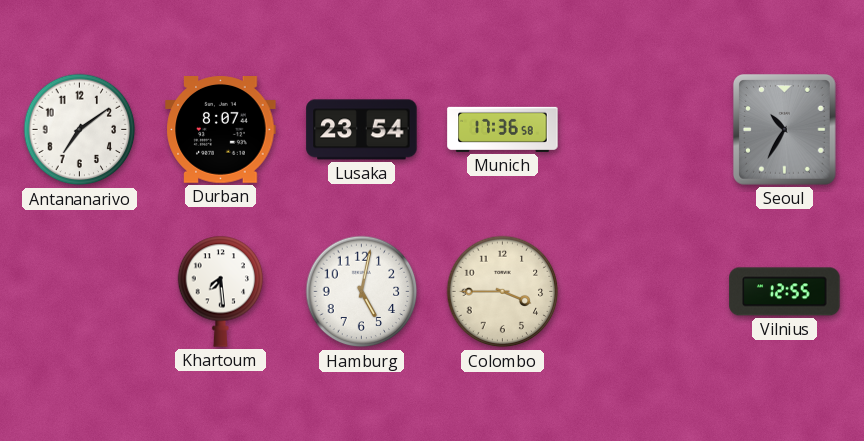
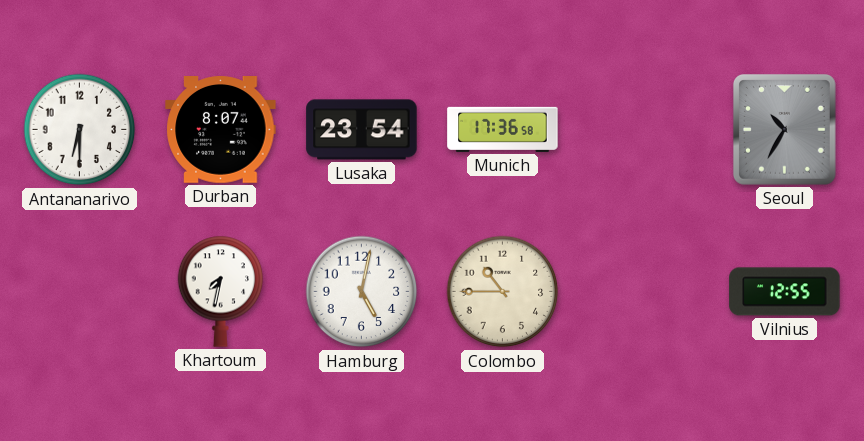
Antananarivo: 7:09 -> 6:30 (80, 130)
Khartoum: 7:29 -> 7:32 (221, 291)
Colombo: 3:45 -> 10:45 (503, 292)
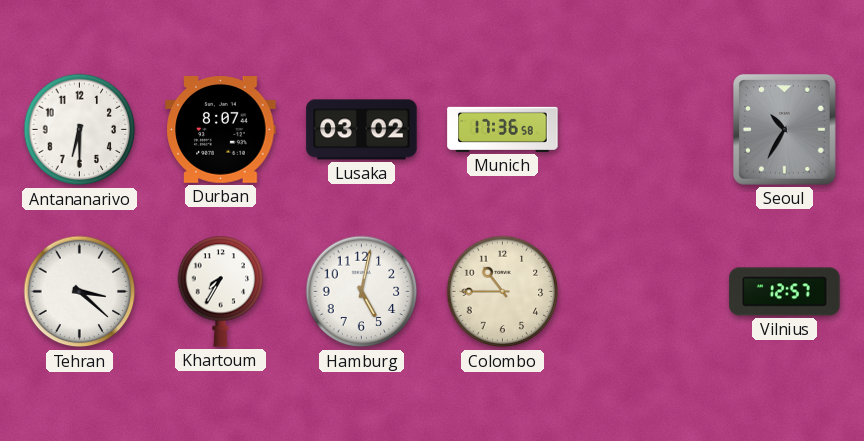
Lusaka: 23:54 -> 03:02 (362, 130)
Tehran: none -> 3:22 (80, 292)
Khartoum: 7:32 -> 7:35 (221, 291)
Vilnius: 12:55 -> 12:57 (785, 292)
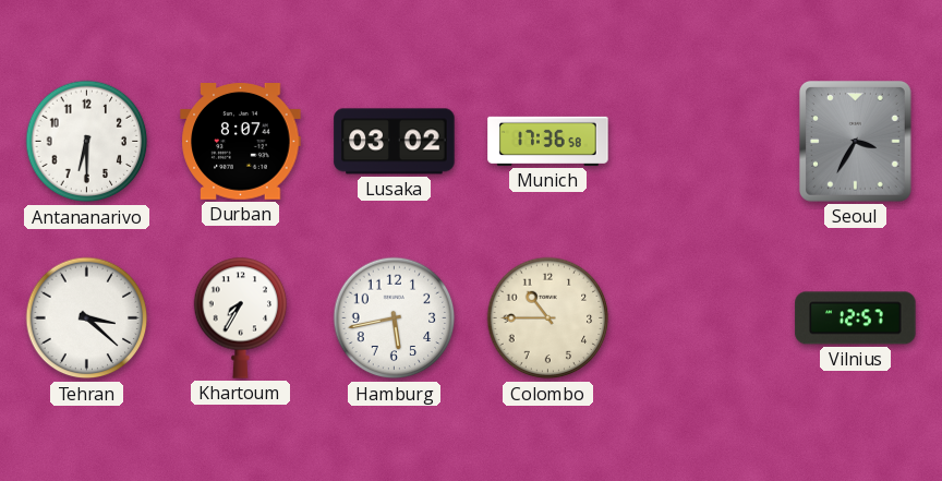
Seoul: 10:35 -> 3:35 (855, 142)
Hamburg: 5:02 -> 5:43 (395, 318)
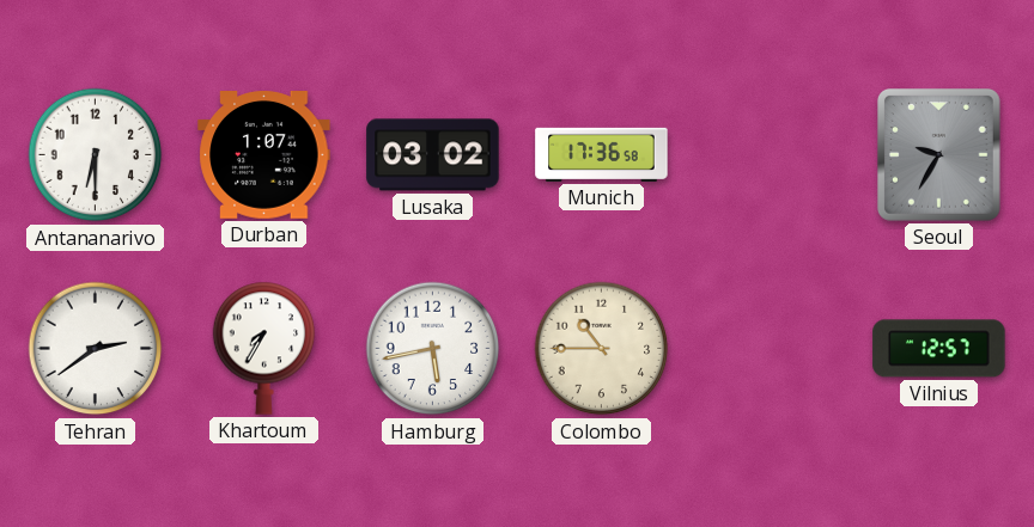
Durban: 8:07 -> 1:07 (264, 155)
Seoul: 3:35 -> 9:35 (938, 155)
Tehran: 3:22 -> 2:39 (96, 349)
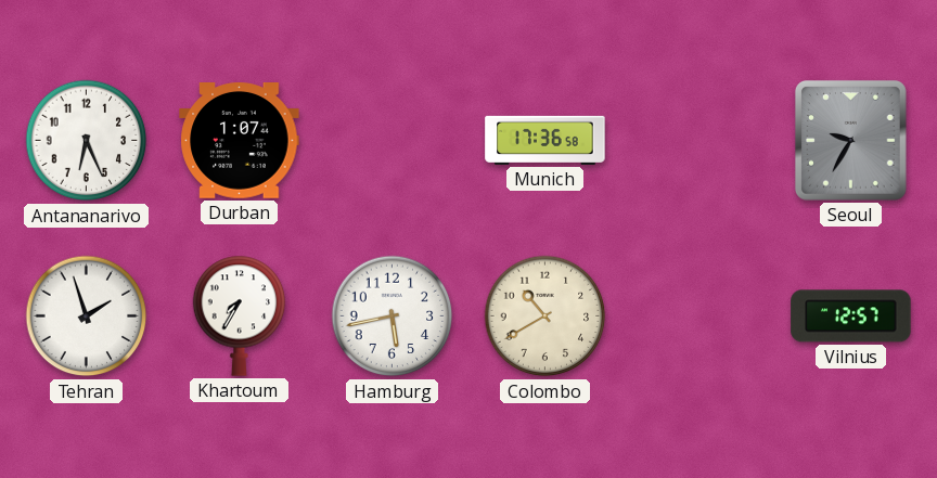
Antananarivo: 6:30 -> 6:26 (87, 141)
Lusaka: 03:02 -> none (433, 155)
Tehran: 2:39 -> 1:57 (87, 316)
Colombo: 10:45 -> 10:40 (545, 316)
